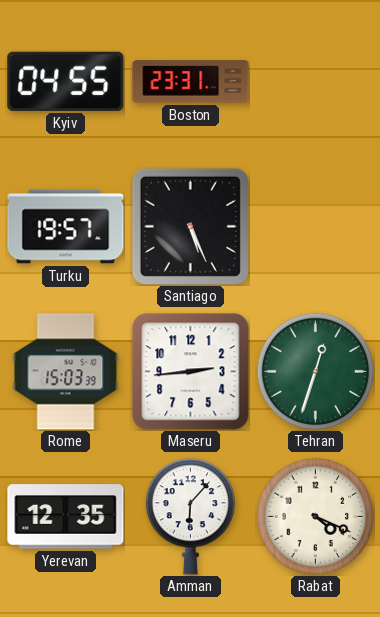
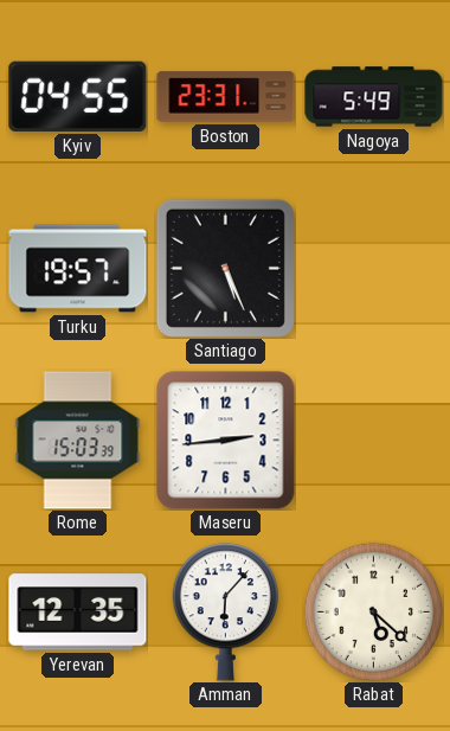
Nagoya: none -> 5:49 (374, 97)
Tehran: 12:33 -> none (315, 371)
Rabat: 4:19 -> 5:22 (373, 611)
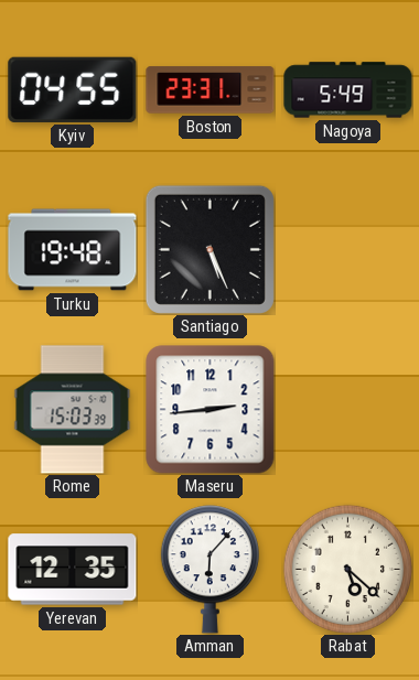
Turku: 19:57 -> 19:48 (73, 250)
